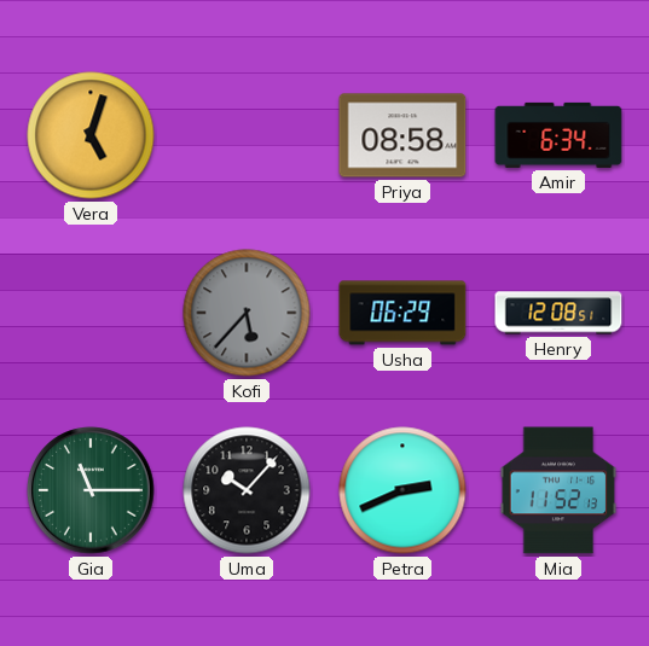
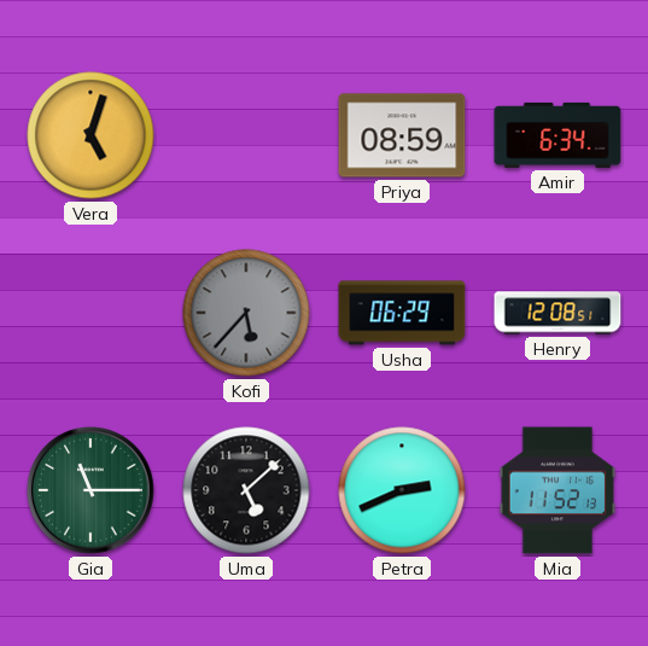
Priya: 08:58 -> 08:59 (402, 135)
Uma: 10:07 -> 5:08 (246, 490)
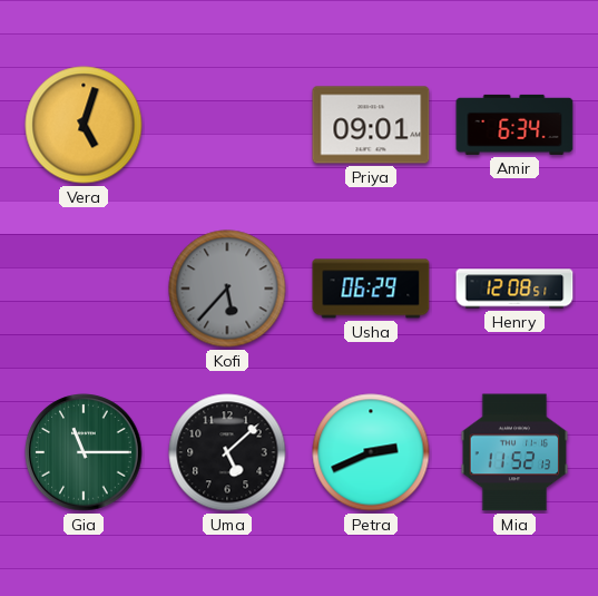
Priya: 08:59 -> 09:01 (371, 125)
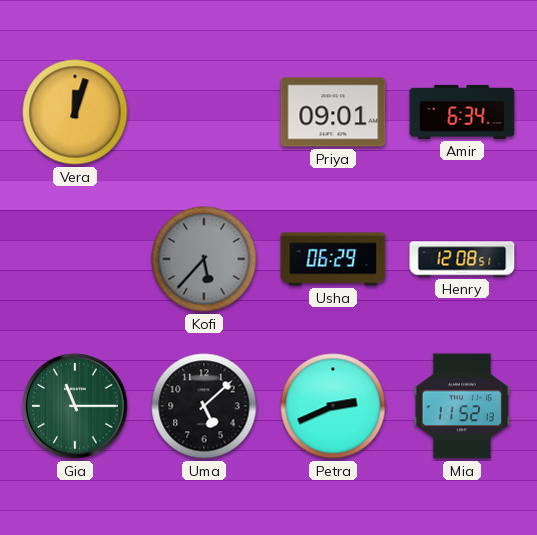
Vera: 5:03 -> 12:03 (75, 112)
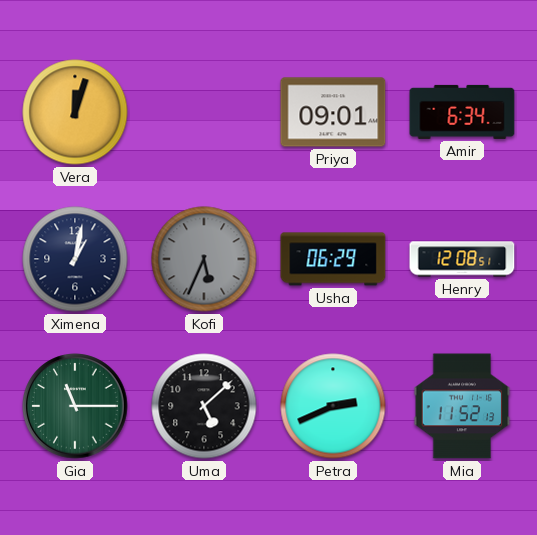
Ximena: none -> 1:02 (75, 259)
Kofi: 5:37 -> 5:34 (204, 259)
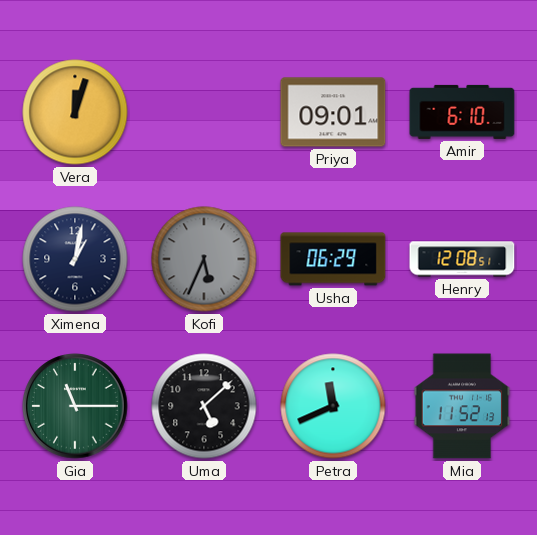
Amir: 6:34 -> 6:10 (462, 112)
Petra: 2:41 -> 11:41 (333, 406)
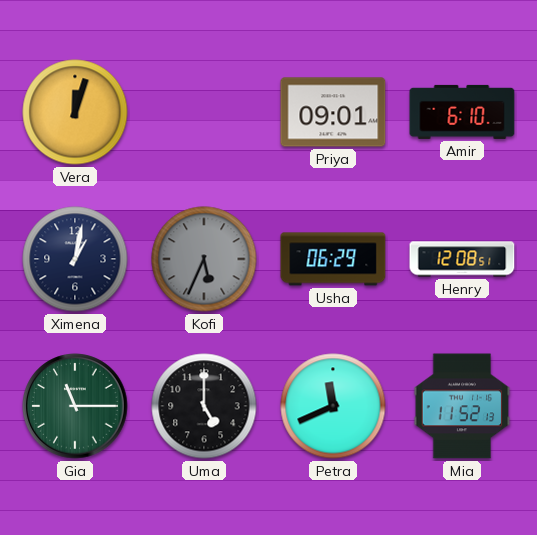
Uma: 5:08 -> 5:00 (204, 406)
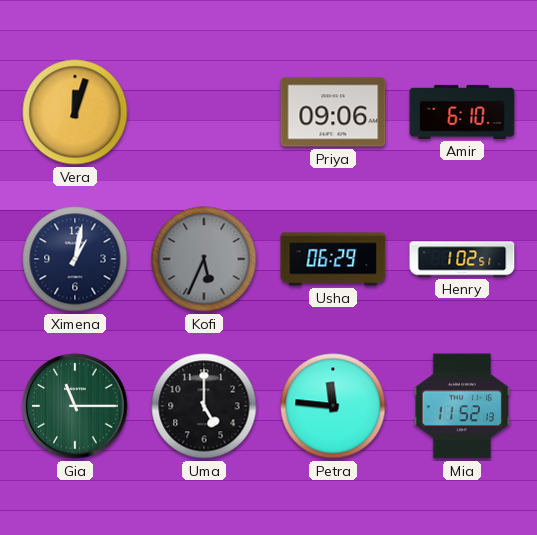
Priya: 09:01 -> 09:06 (333, 112)
Henry: 12:08 -> 1:02 (462, 259)
Petra: 11:41 -> 11:46 (333, 406)
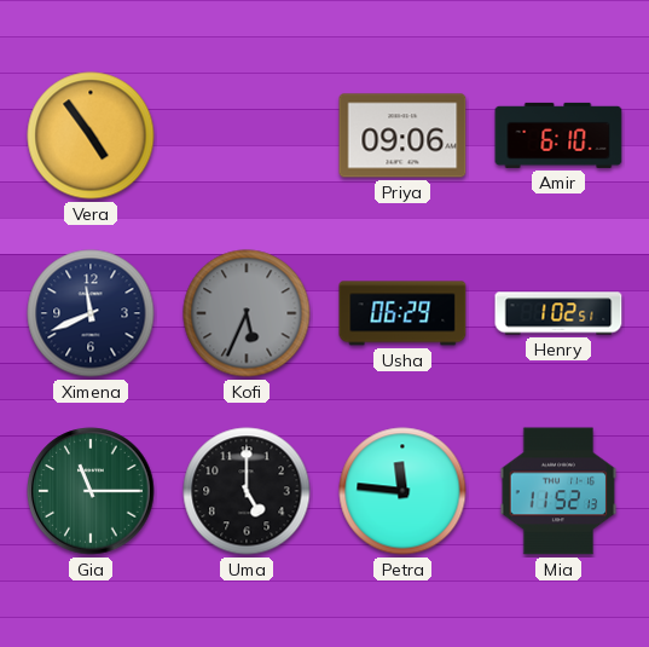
Vera: 12:03 -> 4:54 (91, 135)
Ximena: 1:02 -> 11:41 (91, 313)
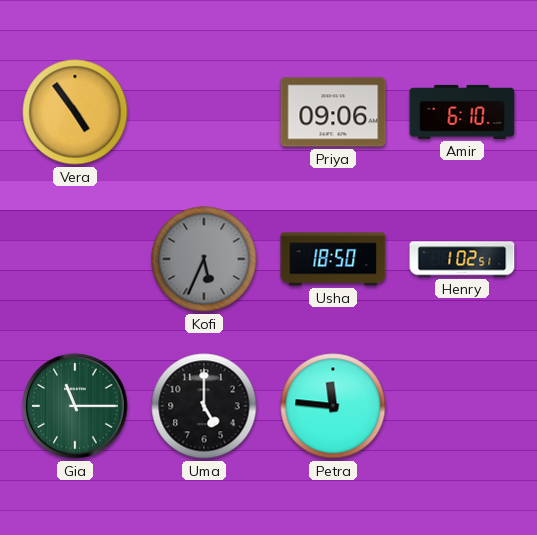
Ximena: 11:41 -> none (91, 313)
Usha: 06:29 -> 18:50 (333, 259)
Mia: 11:52 -> none (558, 491)
